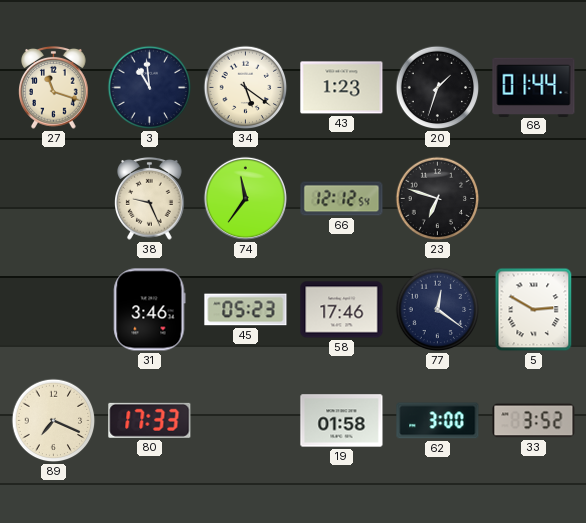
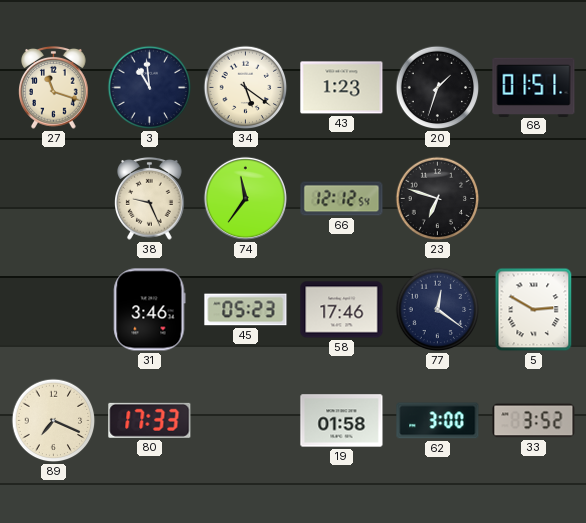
68: 01:44 -> 01:51 (534, 87)
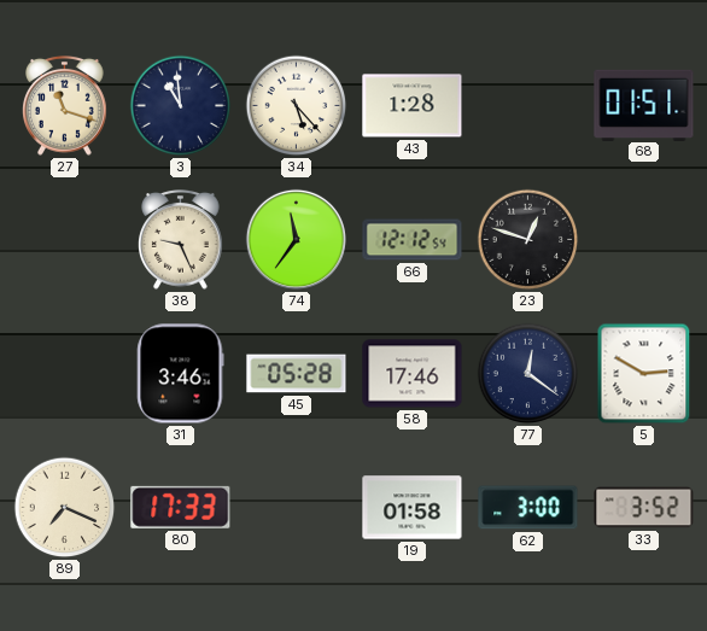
34: 5:21 -> 5:23 (297, 106)
43: 1:23 -> 1:28 (413, 106)
20: 1:33 -> none (438, 88)
23: 6:48 -> 12:48 (528, 240)
45: 05:23 -> 05:28 (297, 374)
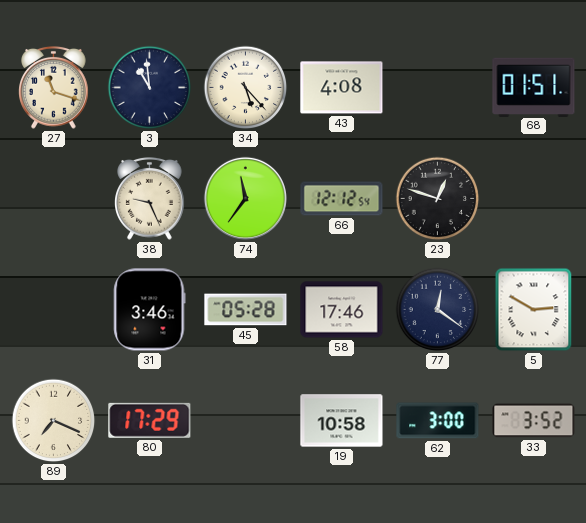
43: 1:28 -> 4:08 (342, 88)
80: 17:33 -> 17:29 (150, 420)
19: 01:58 -> 10:58 (342, 421)
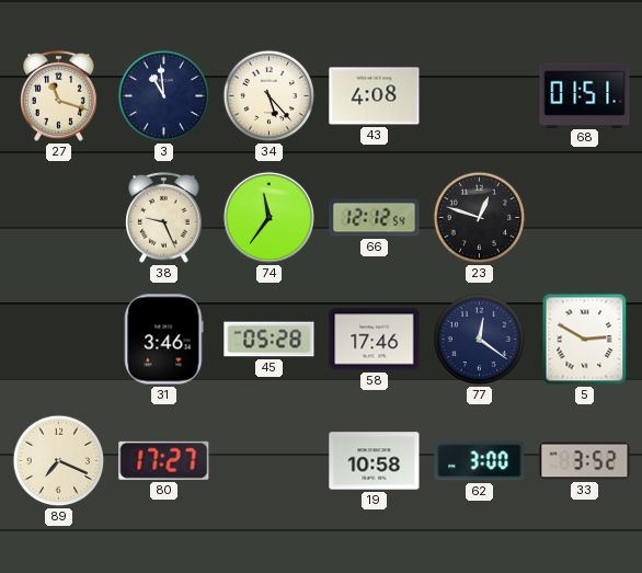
80: 17:29 -> 17:27 (164, 460)
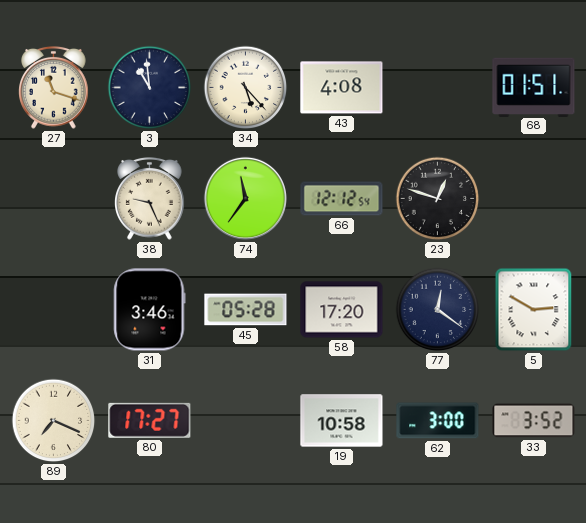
58: 17:46 -> 17:20 (342, 310)
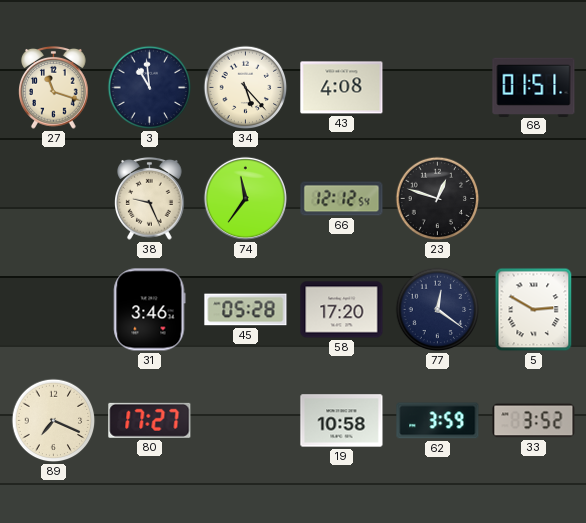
62: 3:00 -> 3:59 (438, 421)
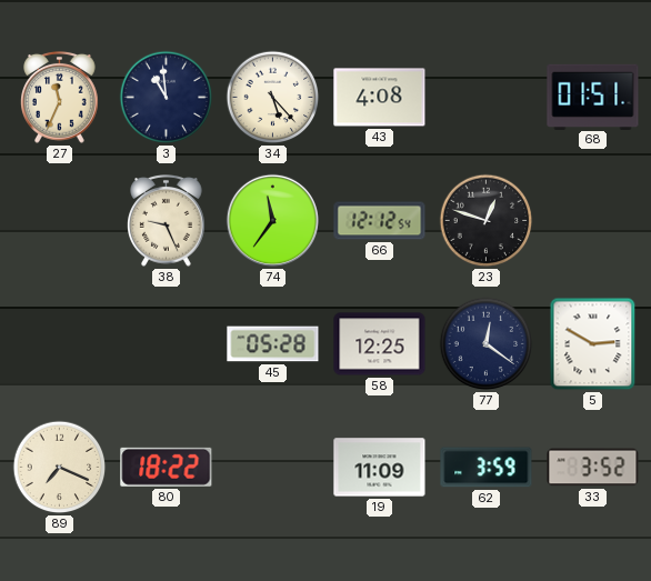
27: 11:18 -> 11:34 (60, 98)
31: 3:46 -> none (150, 310)
58: 17:20 -> 12:25 (380, 344)
80: 17:27 -> 18:22 (167, 467)
19: 10:58 -> 11:09 (380, 468)
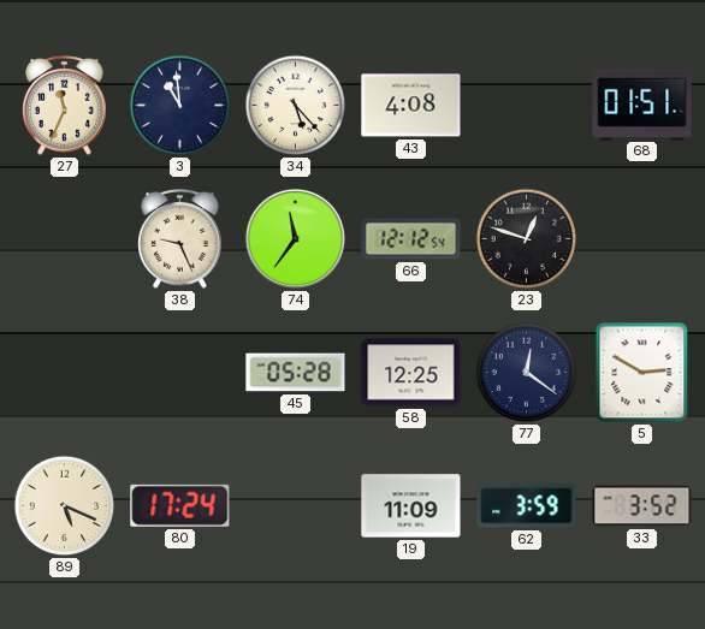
89: 7:19 -> 5:19 (65, 506)
80: 18:22 -> 17:24 (180, 505)
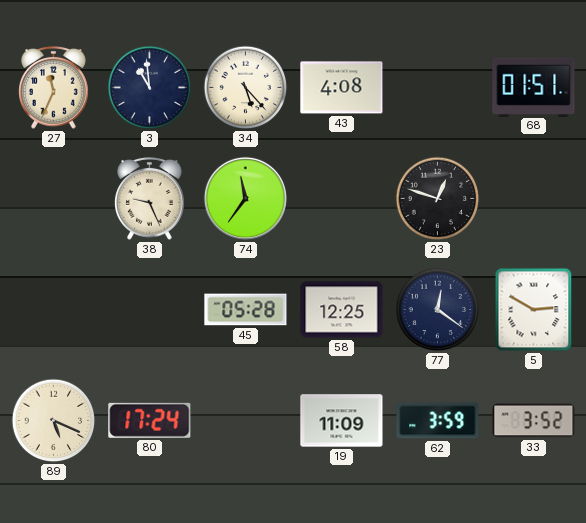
66: 12:12 -> none (411, 239)
